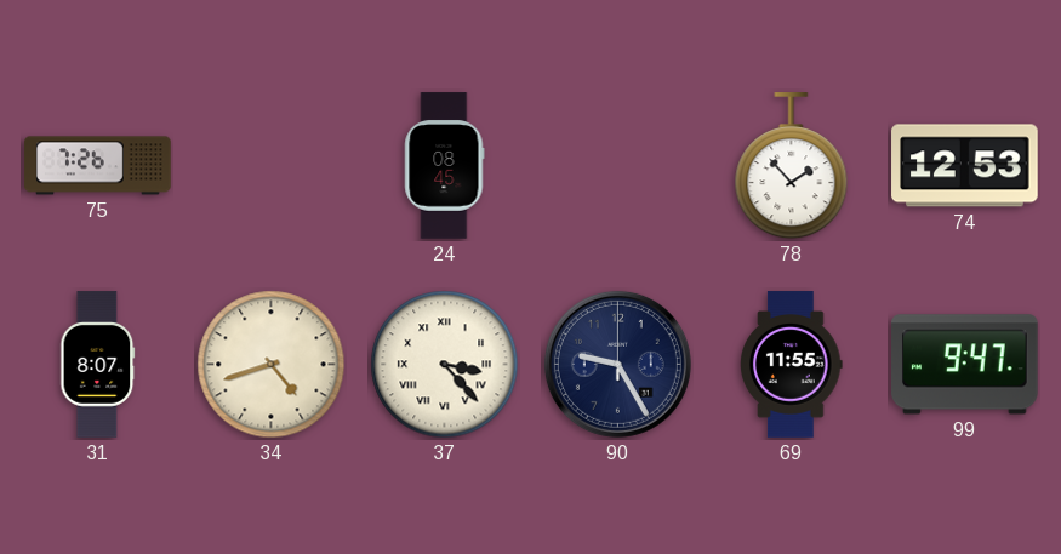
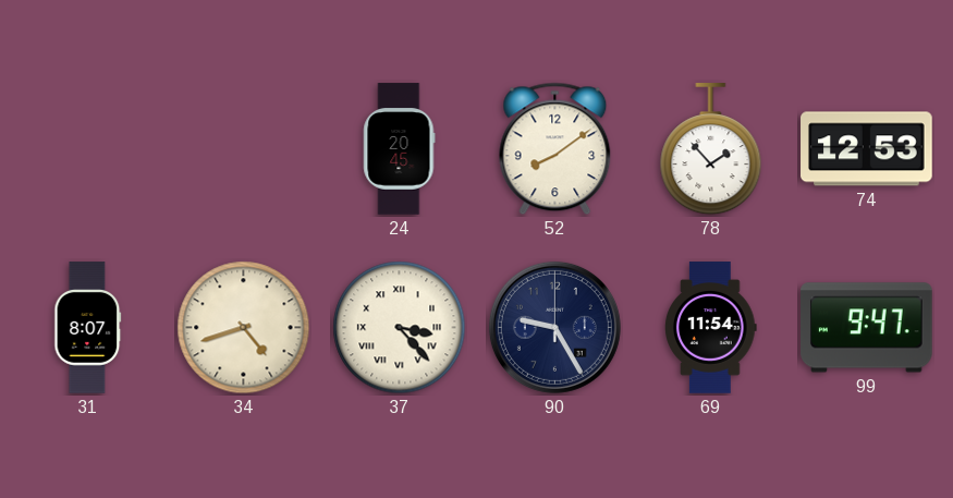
75: 7:26 -> none (98, 166)
24: 08:45 -> 20:45 (400, 149)
52: none -> 8:09 (555, 149)
69: 11:55 -> 11:54 (711, 328)
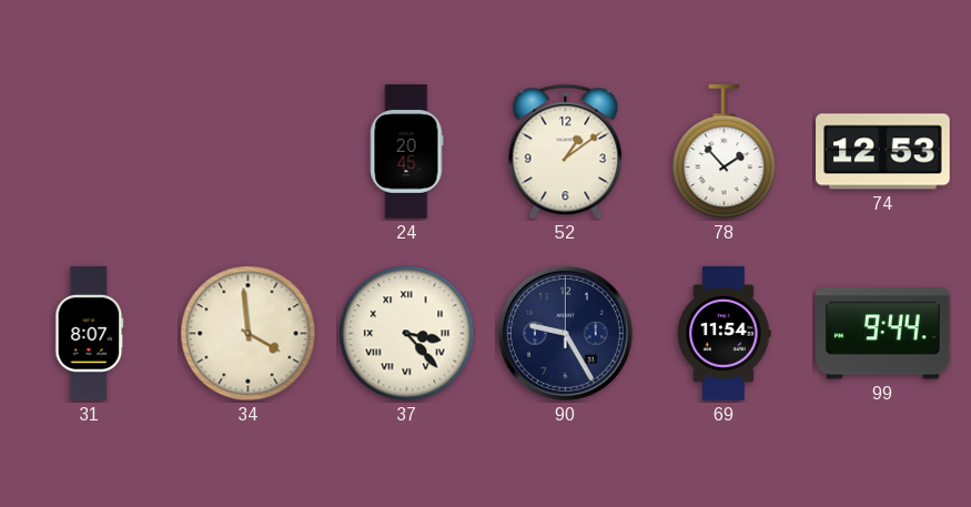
52: 8:09 -> 1:09 (566, 152)
34: 4:42 -> 3:59 (249, 334)
99: 9:47 -> 9:44 (883, 334)
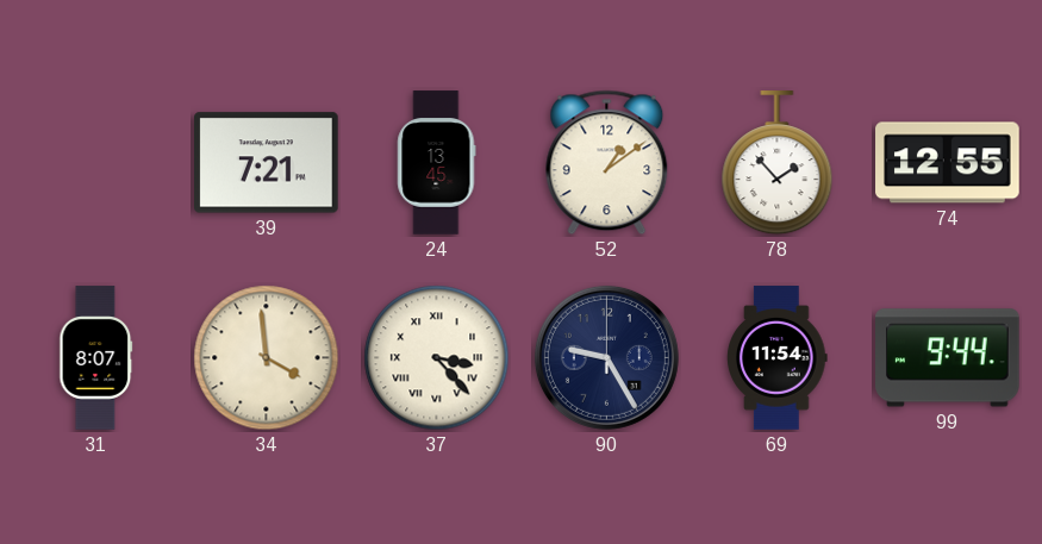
39: none -> 7:21 (267, 163)
24: 20:45 -> 13:45 (437, 163)
74: 12:53 -> 12:55 (948, 163)
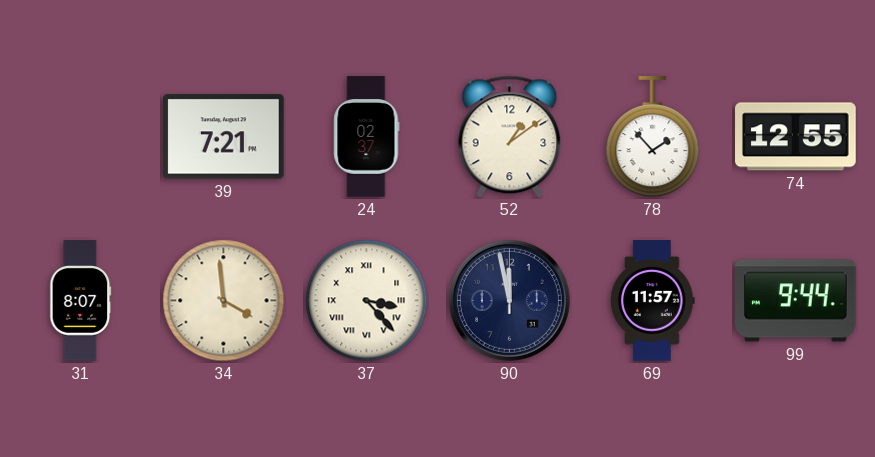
24: 13:45 -> 02:37 (367, 137)
90: 9:25 -> 11:58 (509, 300)
69: 11:54 -> 11:57 (653, 301)
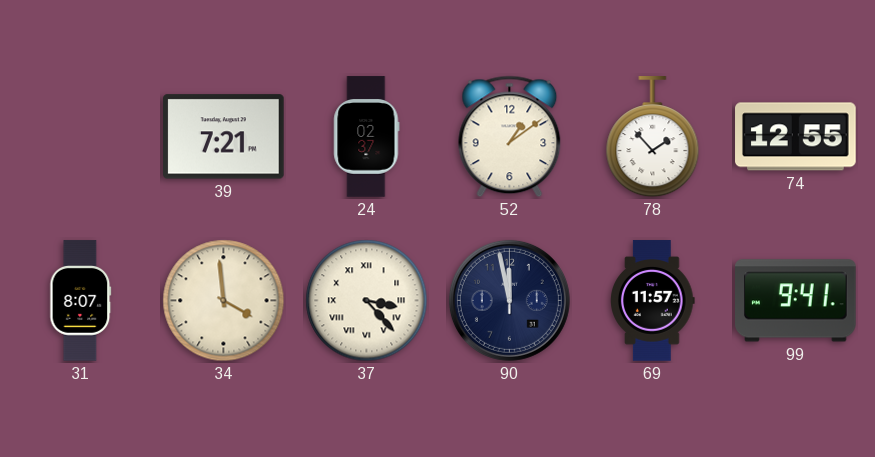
99: 9:44 -> 9:41 (796, 301)
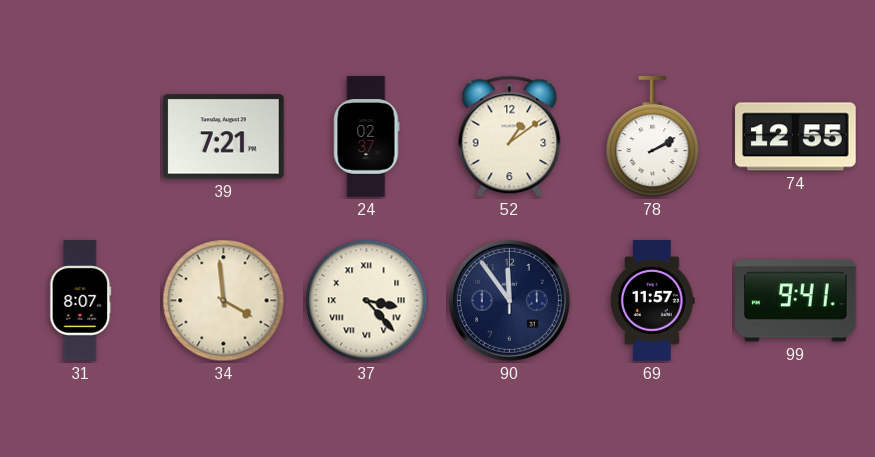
78: 1:53 -> 2:10 (653, 137)
90: 11:58 -> 11:54 (509, 300)
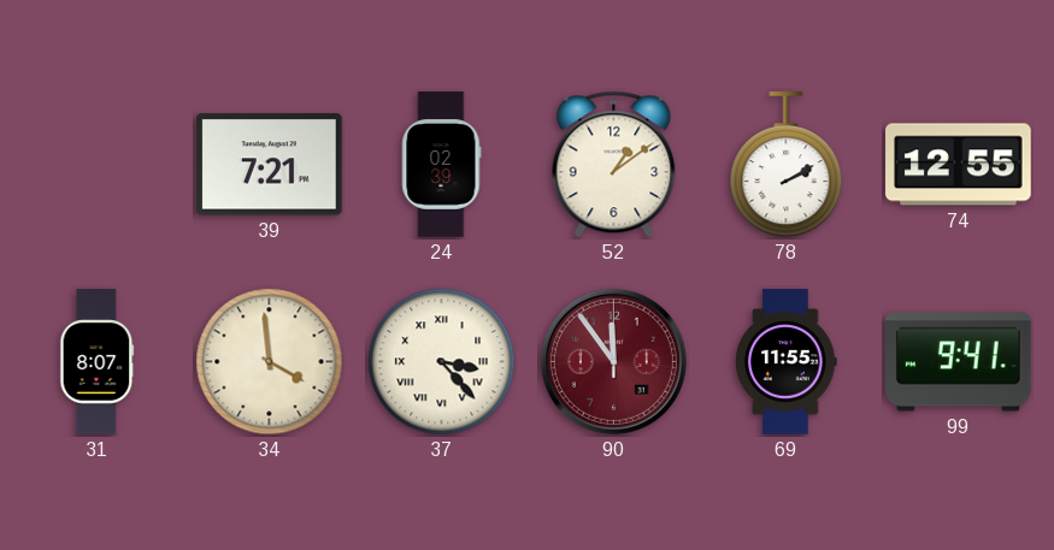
24: 02:37 -> 02:39 (442, 165)
90 dial: navy -> burgundy (613, 361)
69: 11:57 -> 11:55 (787, 362)
